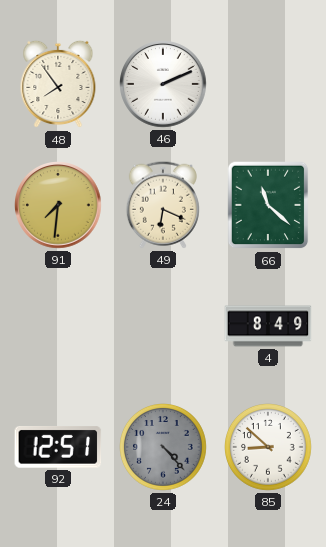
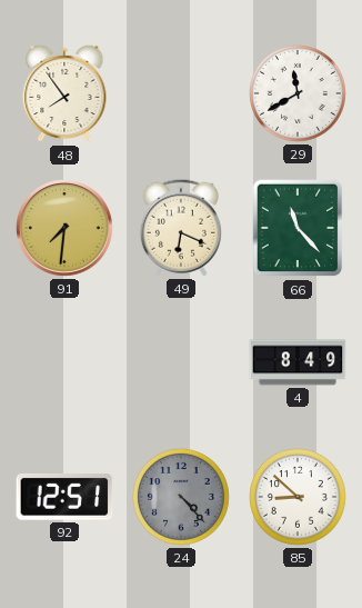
46: 2:11 -> none (164, 85)
29: none -> 11:40 (299, 94)
66: 11:22 -> 11:23 (298, 228)
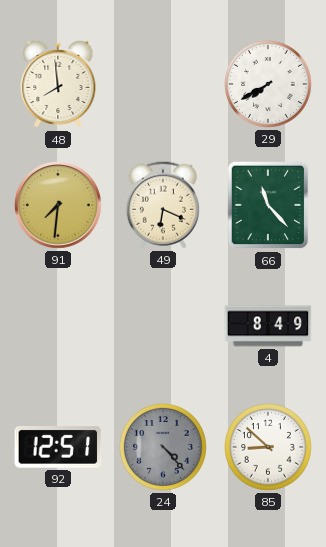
48: 7:54 -> 7:59 (58, 84)
29: 11:40 -> 7:40 (269, 85)
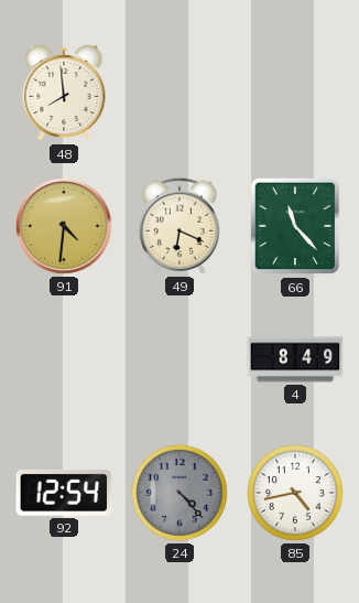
29: 7:40 -> none (269, 85)
91: 7:31 -> 4:31 (65, 227)
92: 12:51 -> 12:54 (64, 493)
85: 8:52 -> 4:43 (296, 494)
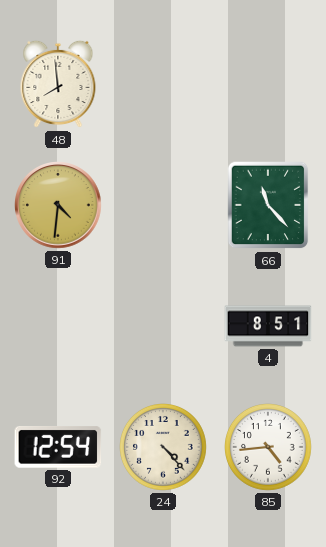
49: 6:19 -> none (179, 226)
4: 8:49 -> 8:51 (268, 326)
24 dial: grey -> cream (164, 448)
85: 4:43 -> 4:44 (269, 448)
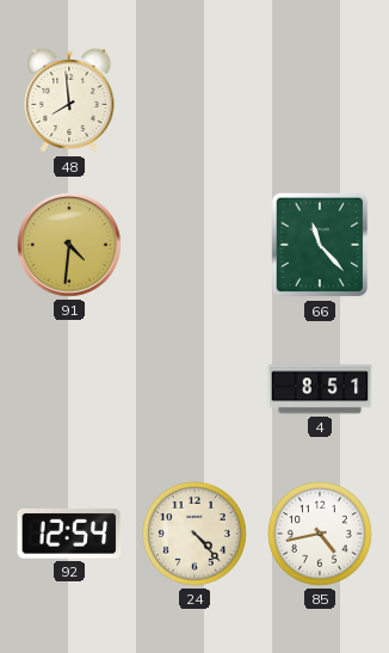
85: 4:44 -> 4:43 (321, 535)
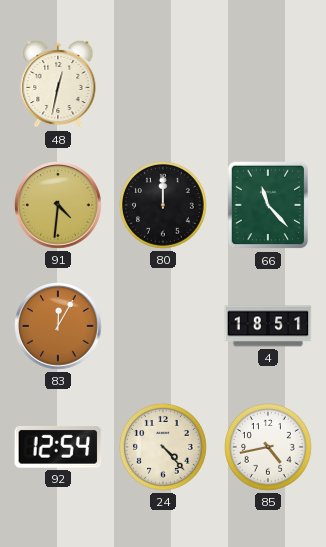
48: 7:59 -> 12:32 (58, 84)
80: none -> 12:00 (164, 206)
83: none -> 12:05 (59, 327)
4: 8:51 -> 18:51 (268, 326)
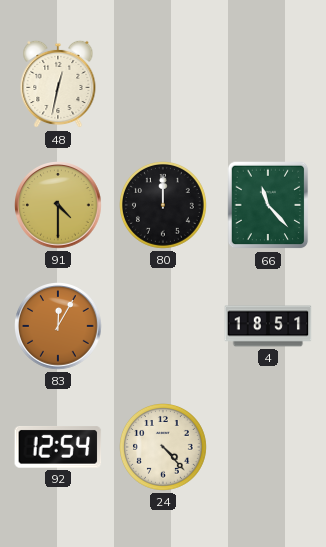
91: 4:31 -> 4:30 (59, 206)
85: 4:43 -> none (269, 448)
